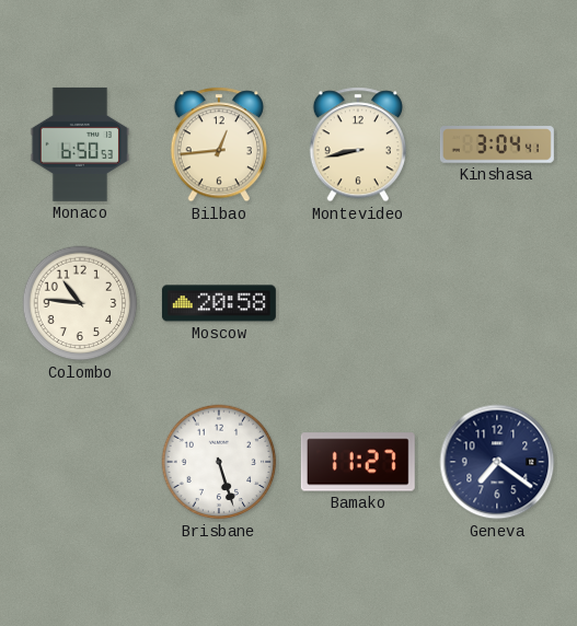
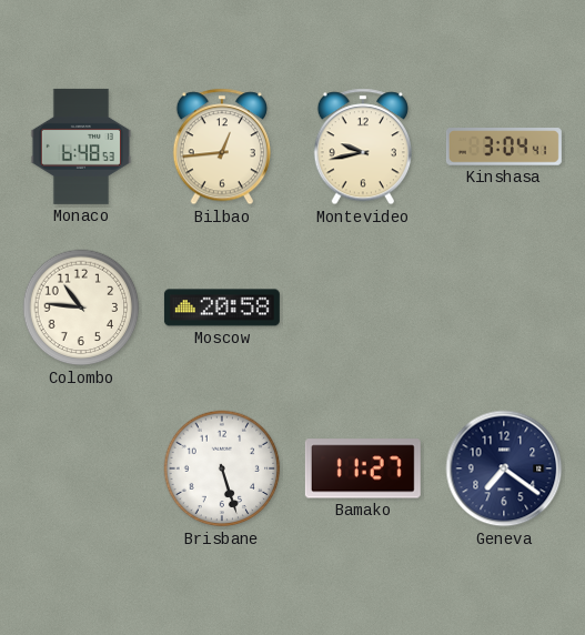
Monaco: 6:50 -> 6:48 (80, 147)
Montevideo: 8:43 -> 9:43 (362, 147)
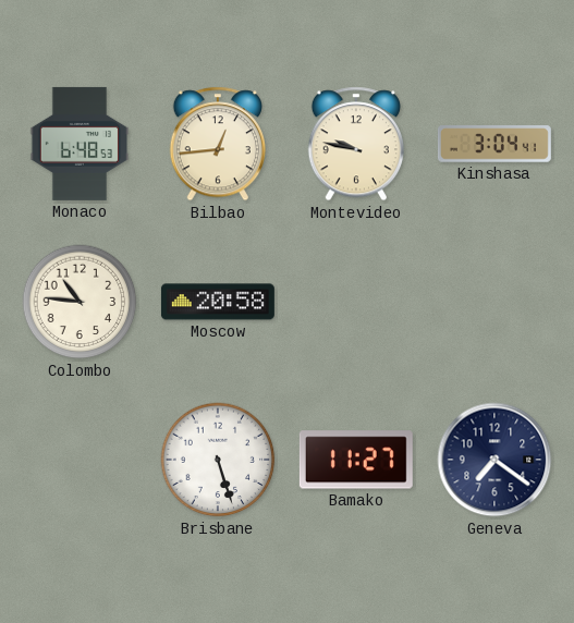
Montevideo: 9:43 -> 9:47 (355, 144)
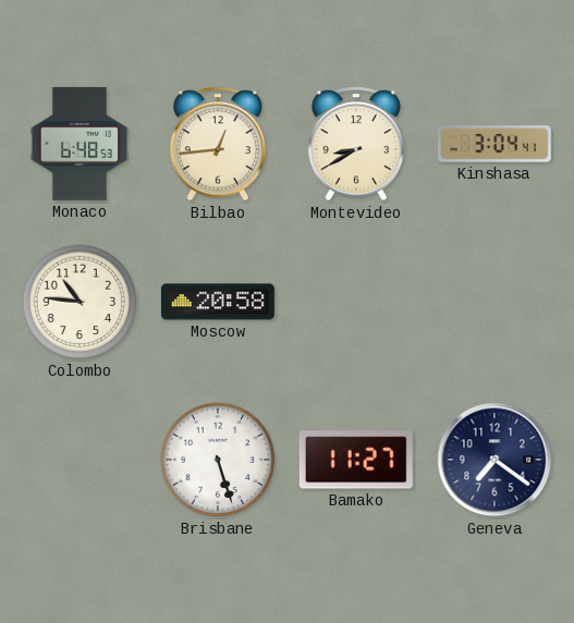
Montevideo: 9:47 -> 8:40 (355, 144)
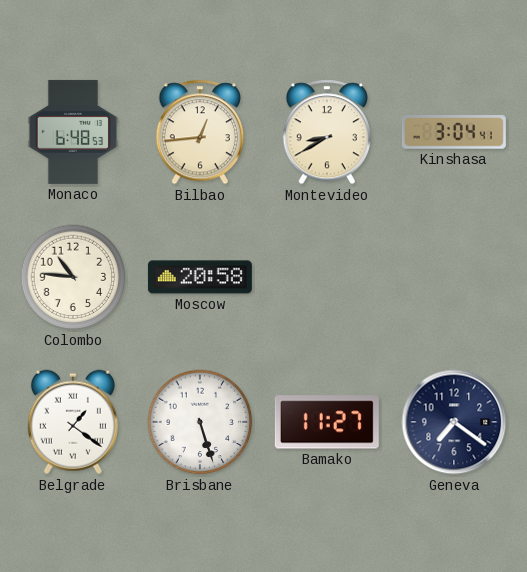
Belgrade: none -> 1:21 (73, 422)
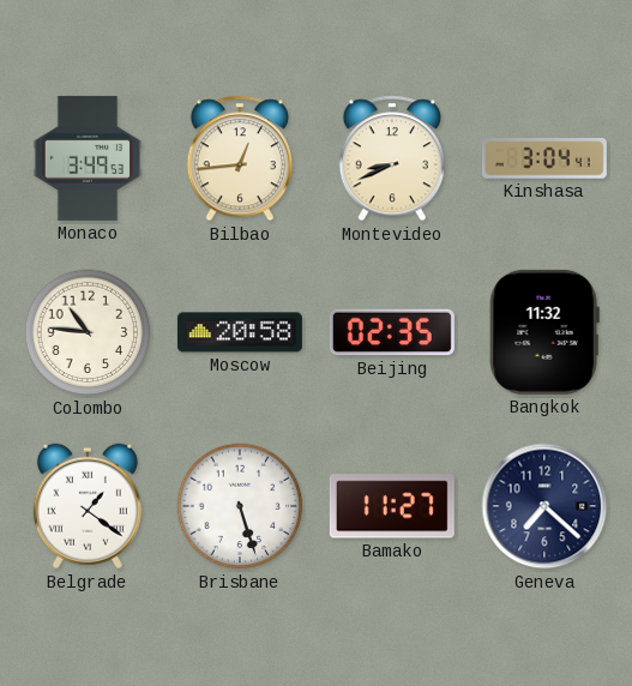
Monaco: 6:48 -> 3:49 (86, 158)
Montevideo: 8:40 -> 8:41 (391, 158)
Beijing: none -> 02:35 (392, 332)
Bangkok: none -> 11:32 (544, 332)
Geneva: 7:21 -> 7:22 (544, 506)
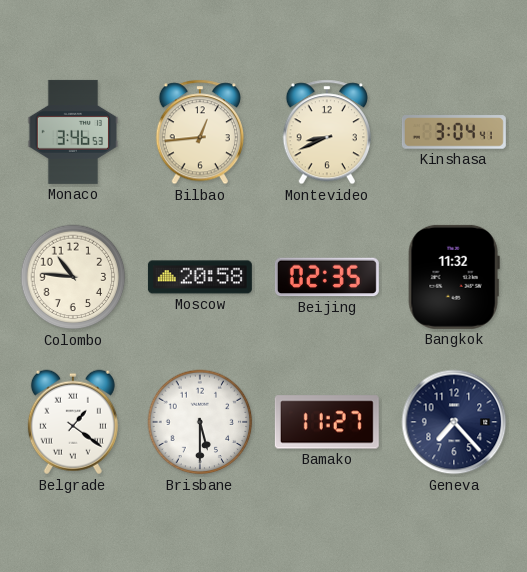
Monaco: 3:49 -> 3:46 (72, 132)
Brisbane: 5:27 -> 5:30 (200, 422)
Geneva: 7:22 -> 7:23 (454, 422)
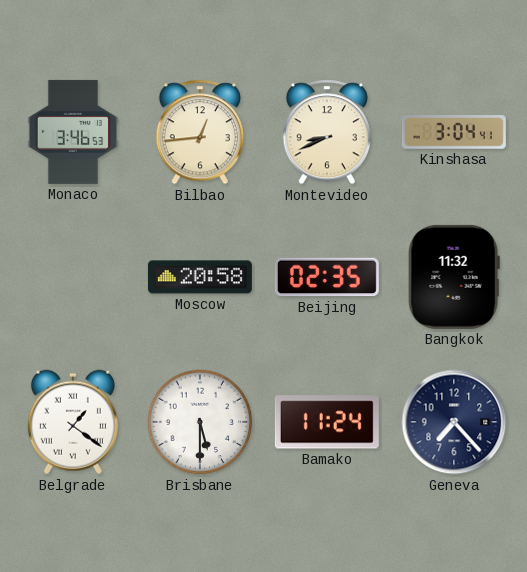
Colombo: 10:46 -> none (73, 277)
Bamako: 11:27 -> 11:24 (327, 422)
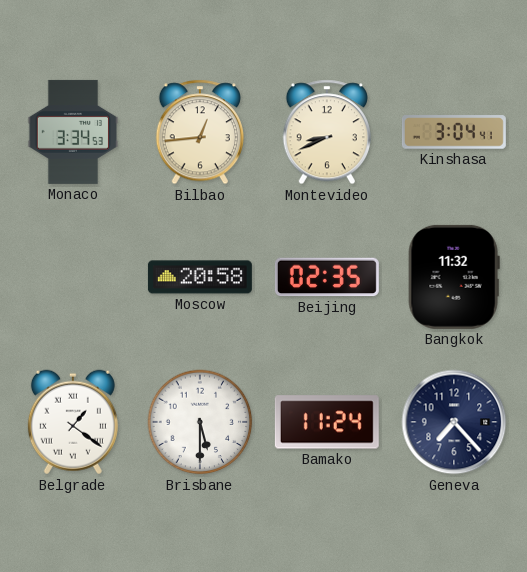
Monaco: 3:46 -> 3:34 (72, 132)
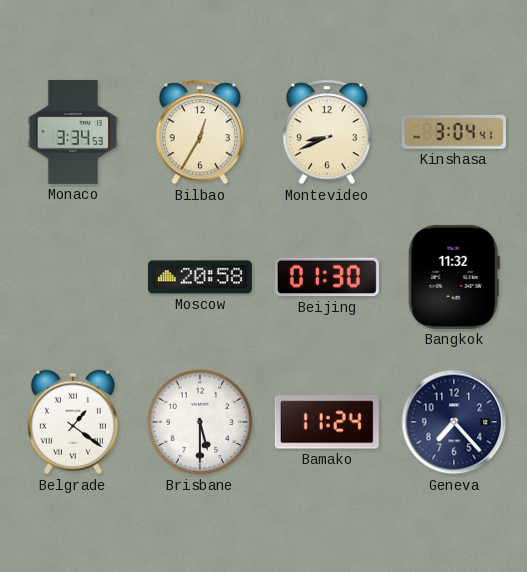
Bilbao: 12:44 -> 12:35 (199, 132)
Beijing: 02:35 -> 01:30 (327, 277)
